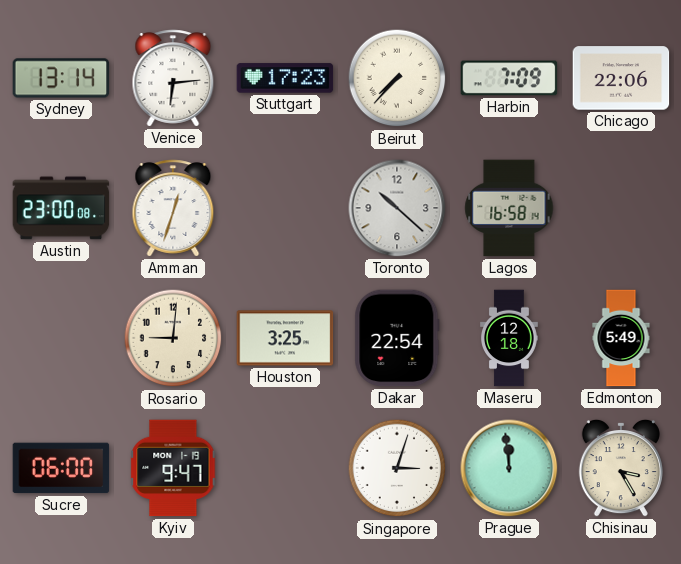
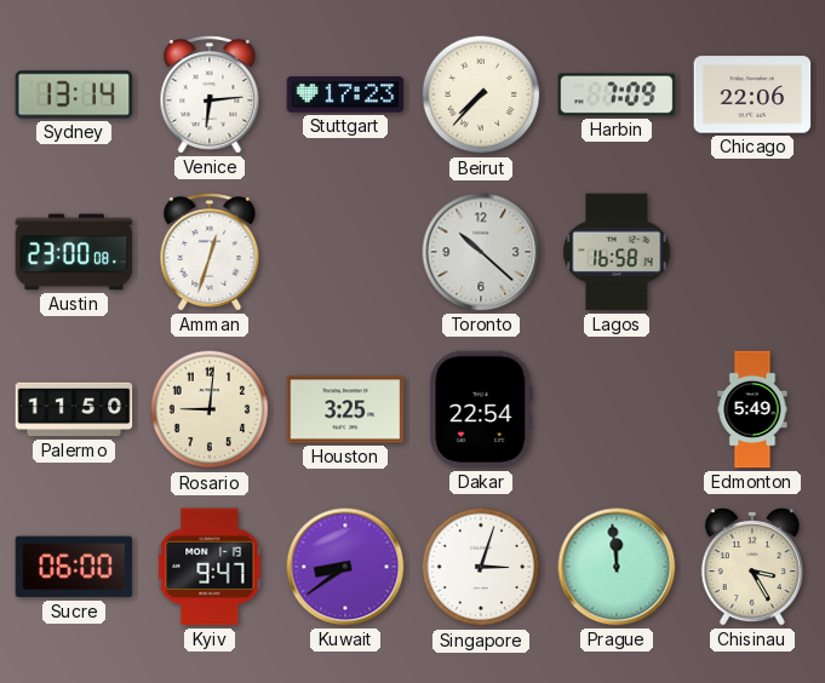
Palermo: none -> 11:50 (74, 409)
Maseru: 12:18 -> none (510, 338)
Kuwait: none -> 8:39 (345, 567)
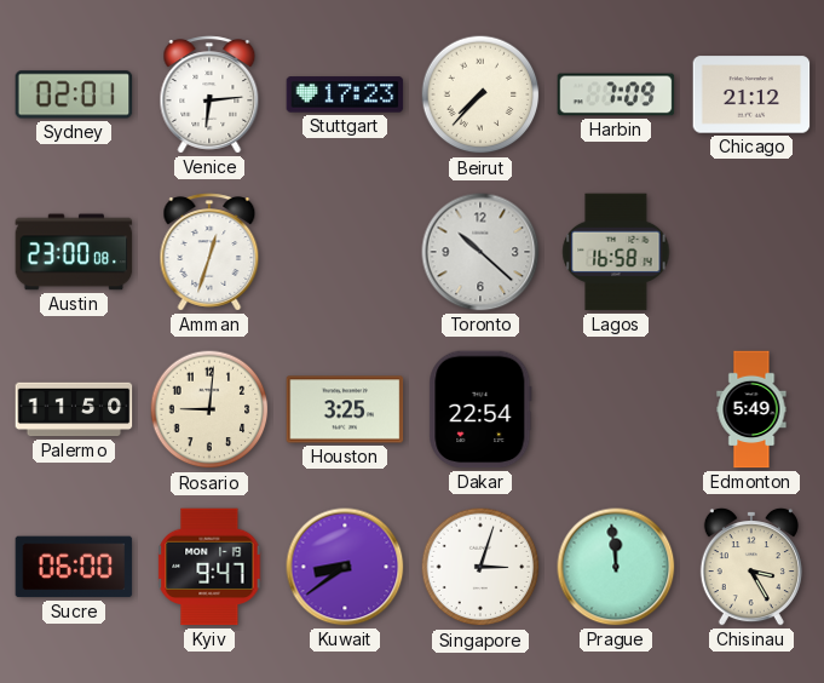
Sydney: 13:14 -> 02:01 (74, 94)
Chicago: 22:06 -> 21:12 (751, 94)
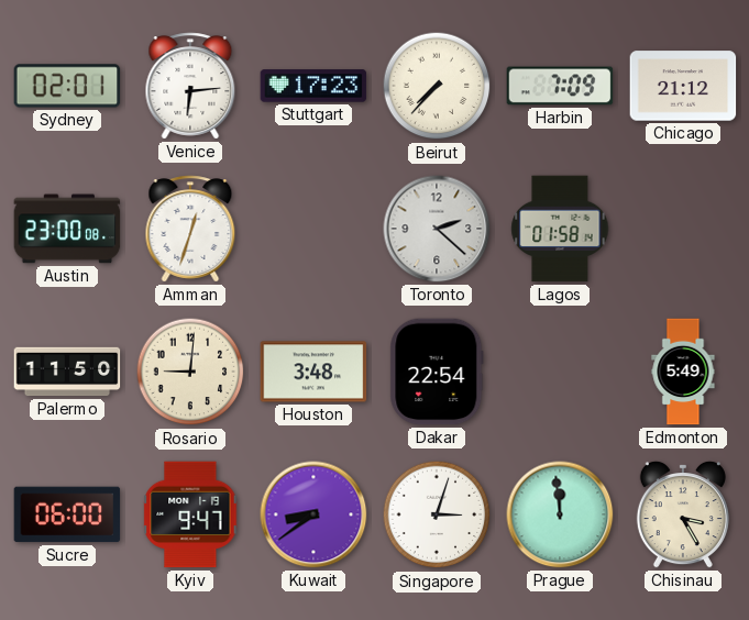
Toronto: 10:22 -> 2:22 (437, 229)
Lagos: 16:58 -> 01:58 (560, 229)
Houston: 3:25 -> 3:48 (313, 372)
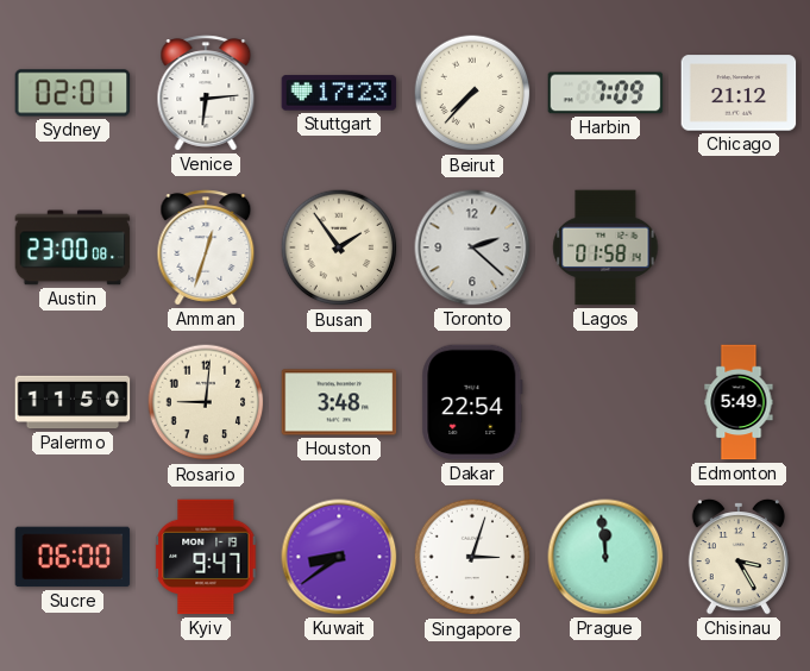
Busan: none -> 1:54 (339, 247)
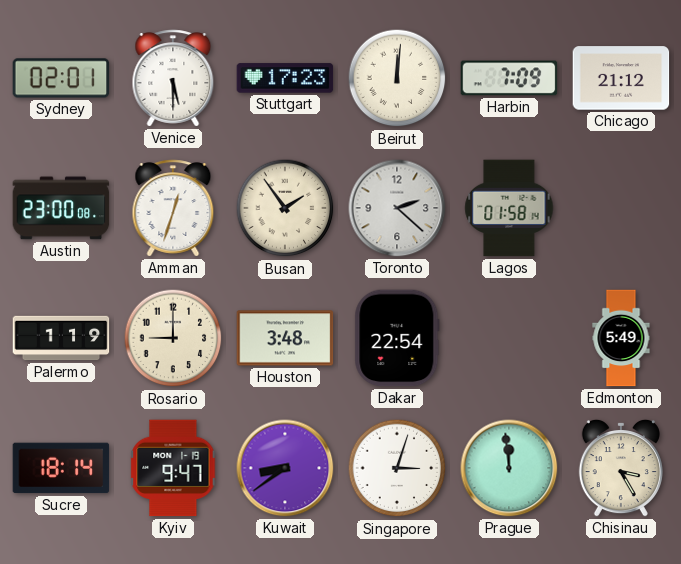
Venice: 6:14 -> 5:30 (173, 78)
Beirut: 7:37 -> 12:01 (397, 78)
Palermo: 11:50 -> 1:19 (61, 338)
Rosario: 9:01 -> 9:00 (173, 338)
Sucre: 06:00 -> 18:14 (61, 468)
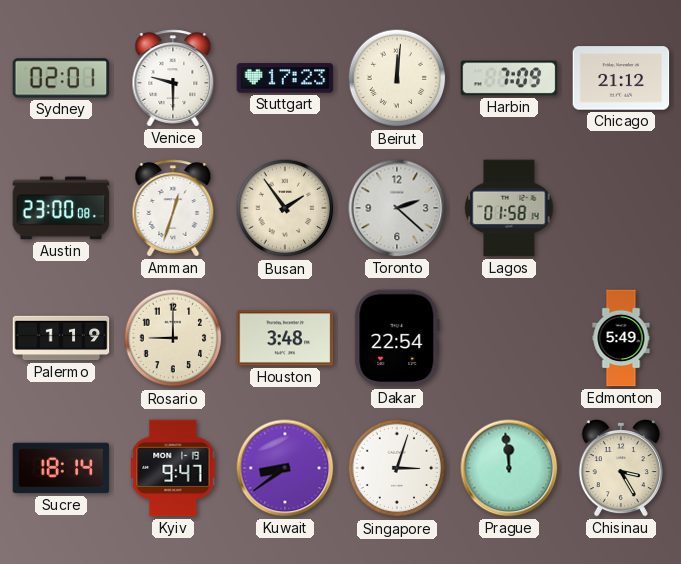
Venice: 5:30 -> 9:30 (173, 78)
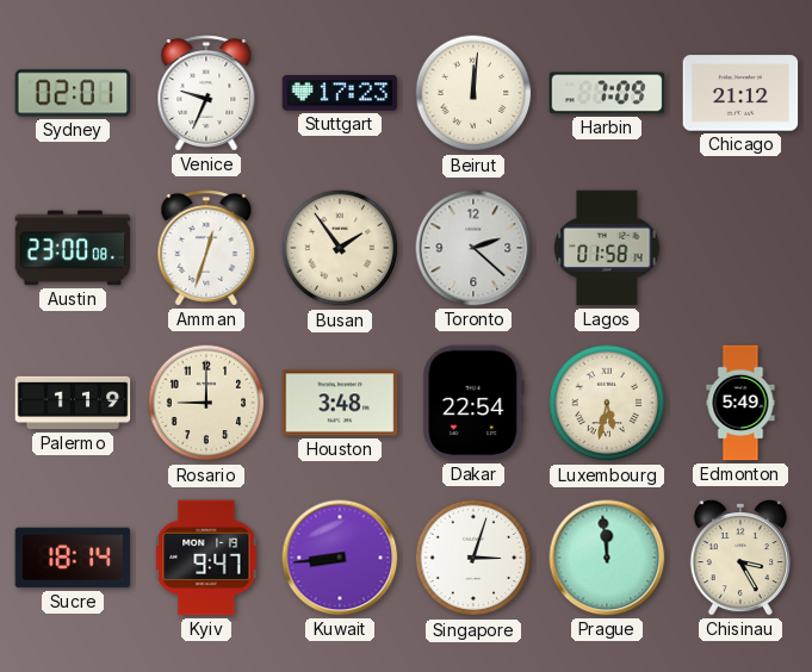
Venice: 9:30 -> 9:34 (206, 93)
Luxembourg: none -> 5:32 (607, 403)
Kuwait: 8:39 -> 8:44 (340, 558)
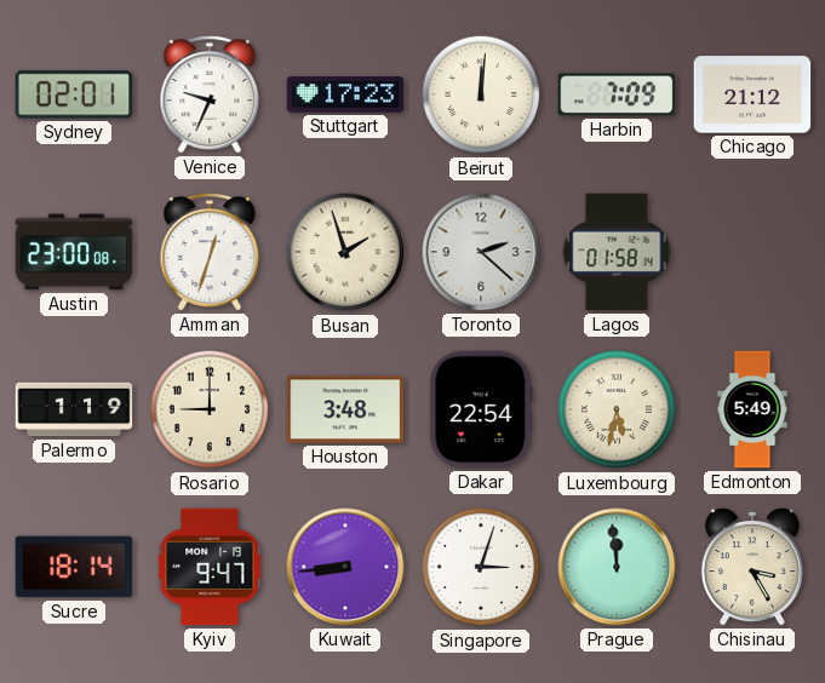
Busan: 1:54 -> 1:57 (345, 252)
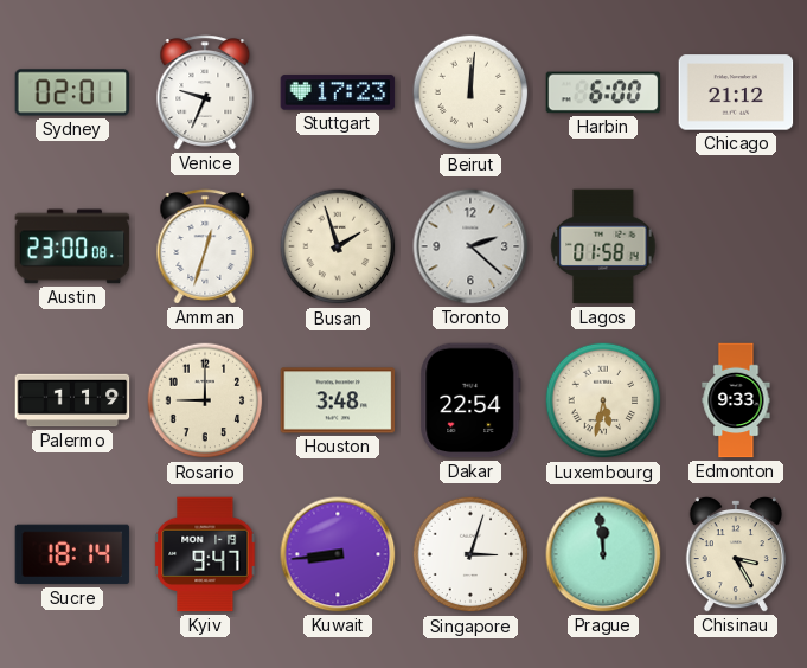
Harbin: 7:09 -> 6:00 (603, 92)
Edmonton: 5:49 -> 9:33 (736, 400)
